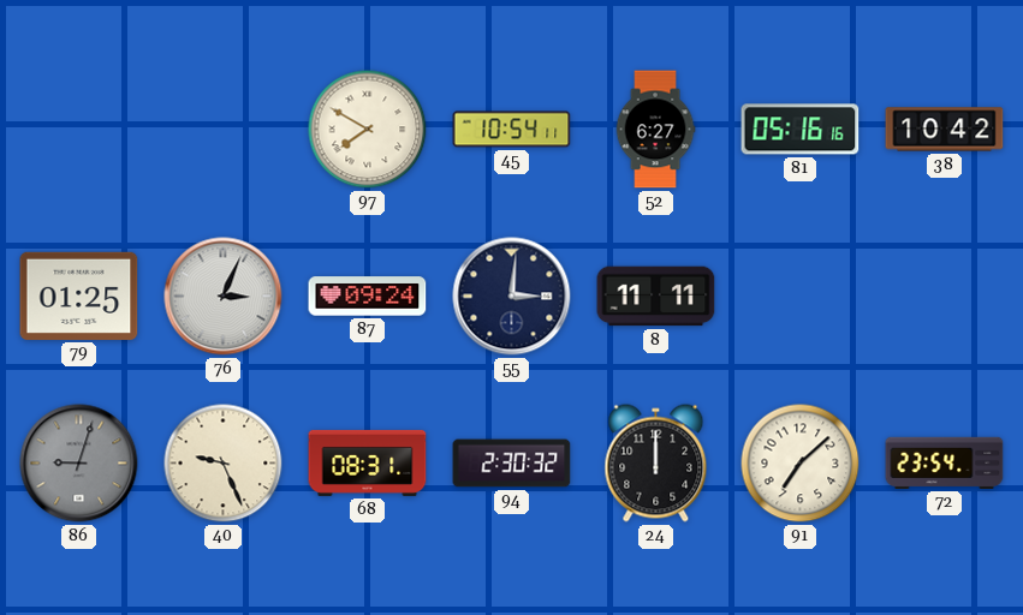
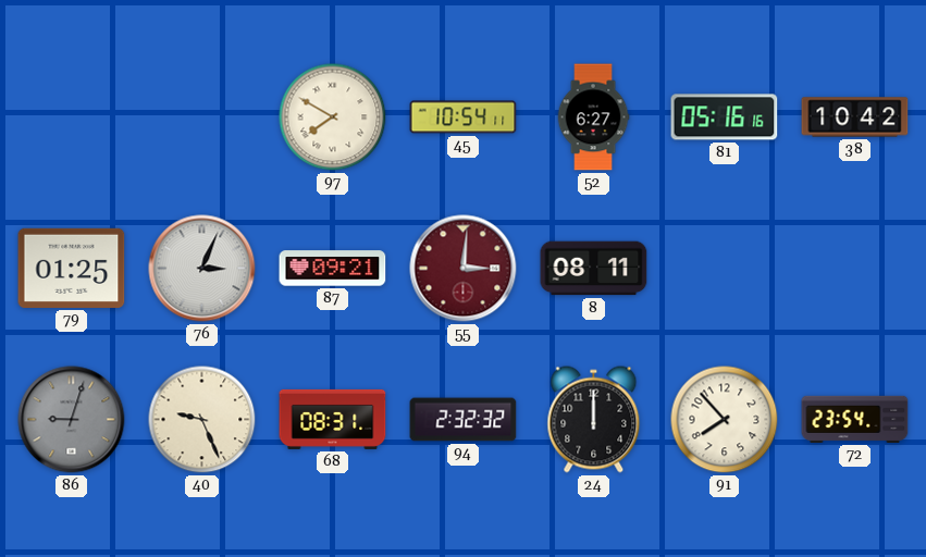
87: 09:24 -> 09:21 (333, 269)
55 dial: navy -> burgundy (464, 269)
8: 11:11 -> 08:11 (594, 269)
94: 2:30 -> 2:32 (464, 420)
91: 7:08 -> 7:53 (725, 420)
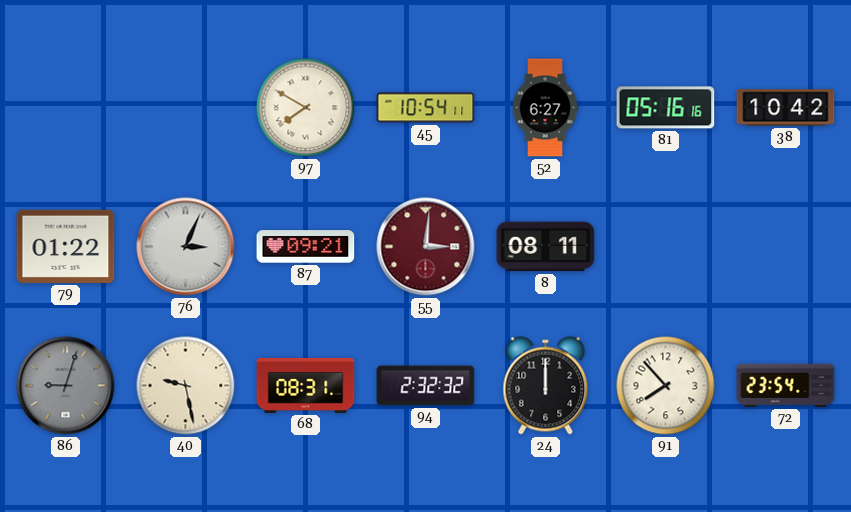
79: 01:25 -> 01:22 (66, 246)
40: 9:26 -> 9:28 (186, 386)
